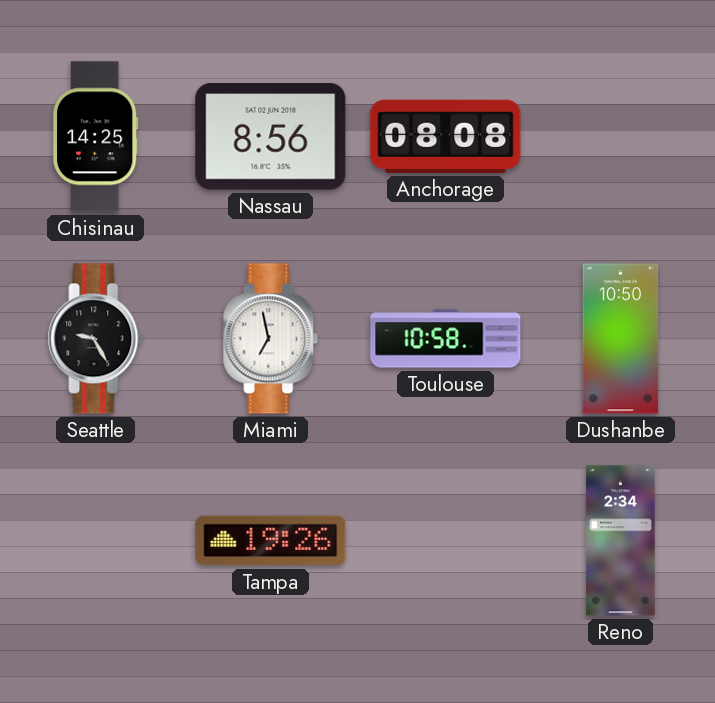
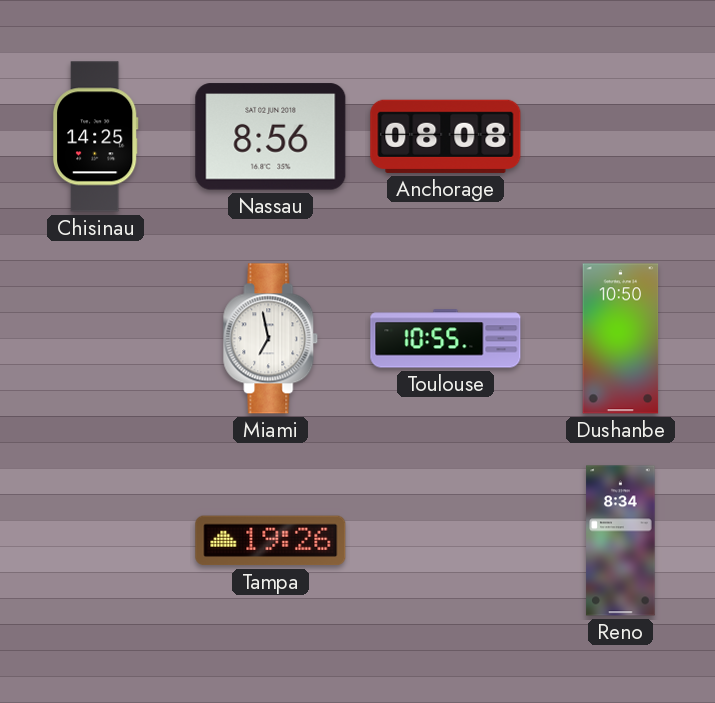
Seattle: 9:25 -> none (96, 339)
Toulouse: 10:58 -> 10:55 (446, 339)
Reno: 2:34 -> 8:34 (621, 541)
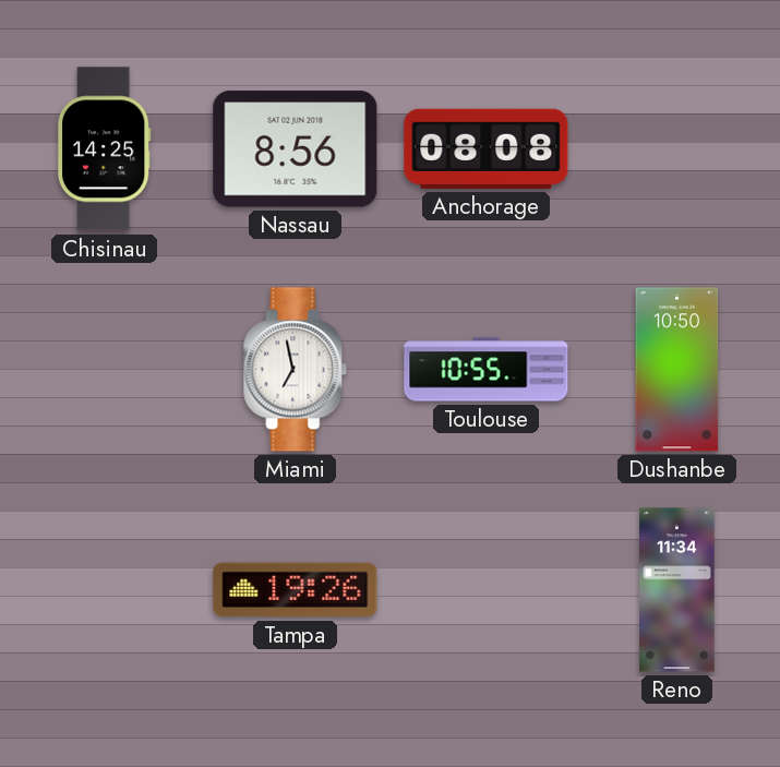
Reno: 8:34 -> 11:34 (677, 590)
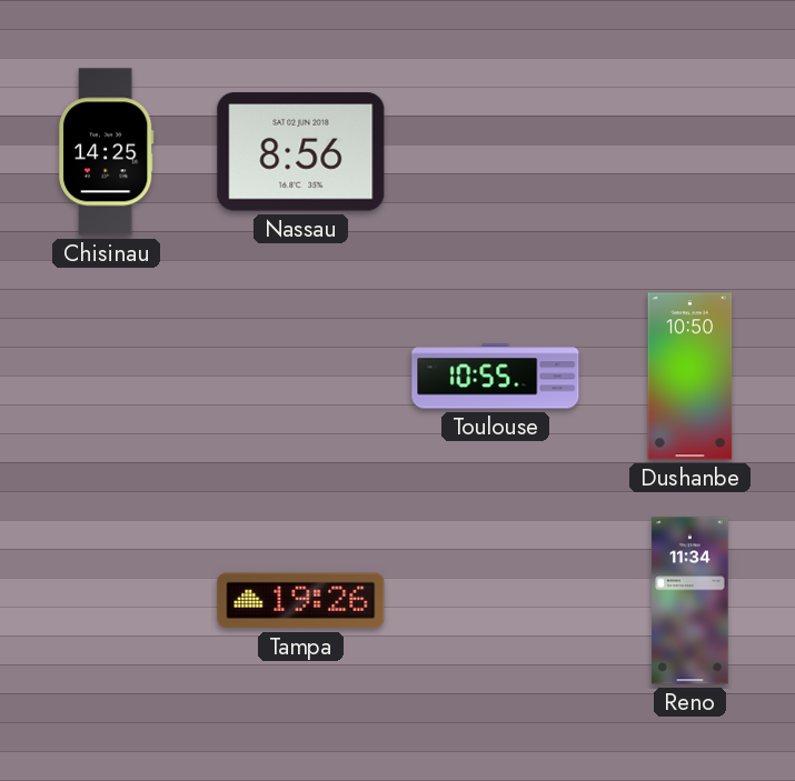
Anchorage: 08:08 -> none (487, 148)
Miami: 6:58 -> none (296, 370)
